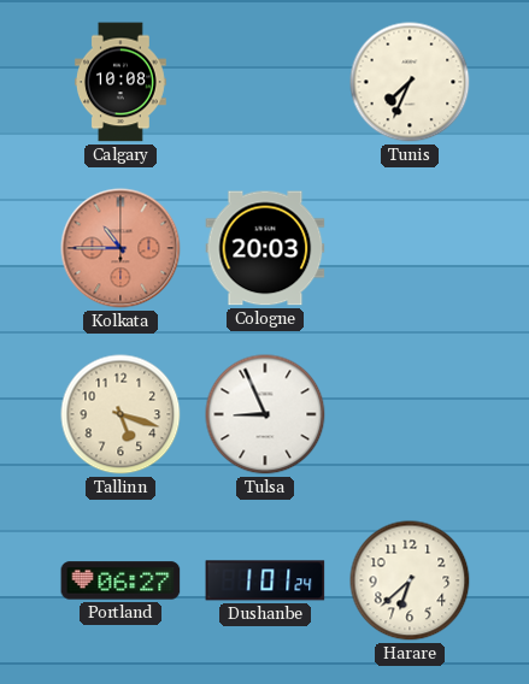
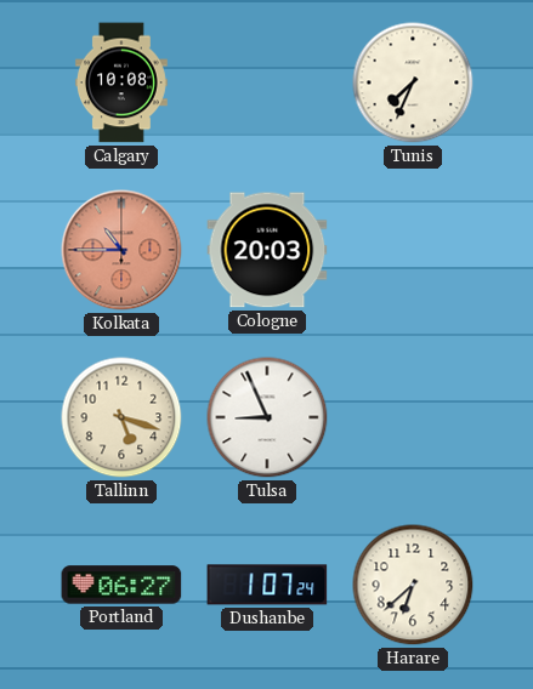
Dushanbe: 1:01 -> 1:07 (267, 585)
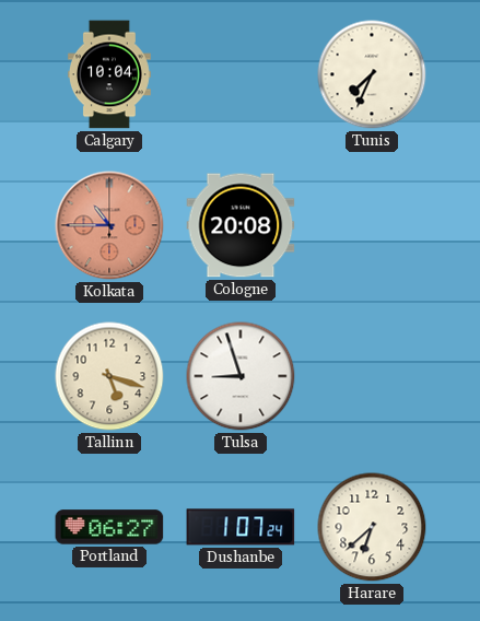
Calgary: 10:08 -> 10:04 (109, 74)
Cologne: 20:03 -> 20:08 (241, 225)
Tulsa: 8:56 -> 8:57 (241, 376)
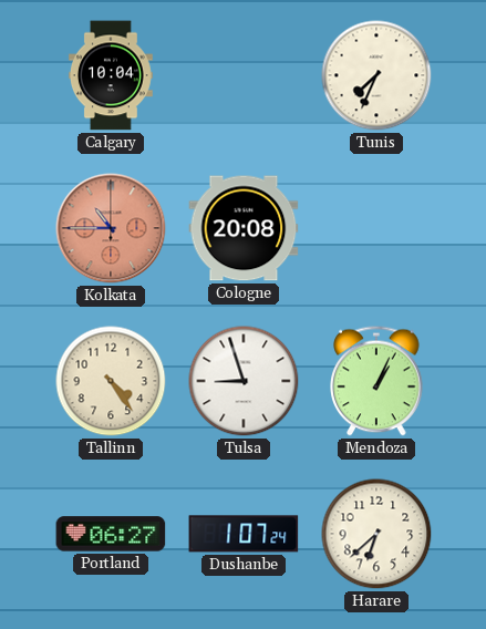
Tallinn: 5:18 -> 4:24 (111, 381)
Mendoza: none -> 1:04 (376, 381)
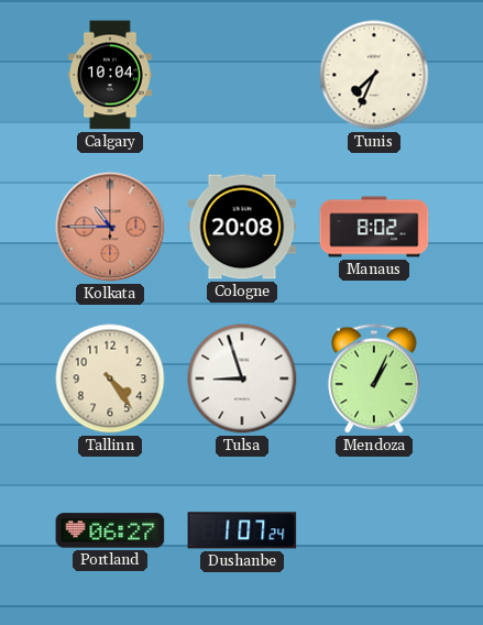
Manaus: none -> 8:02 (374, 227)
Harare: 6:38 -> none (376, 534)
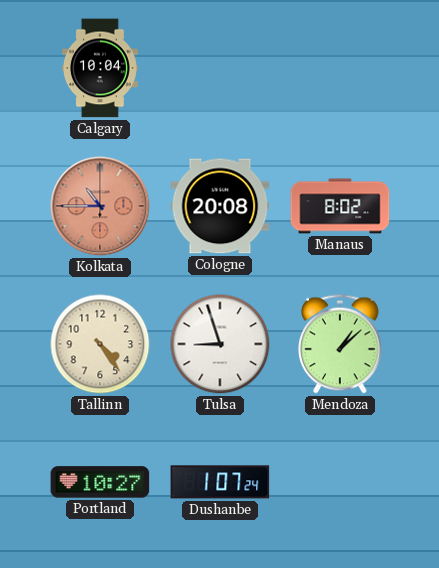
Tunis: 7:34 -> none (374, 75)
Mendoza: 1:04 -> 1:08 (340, 344)
Portland: 06:27 -> 10:27 (100, 482)
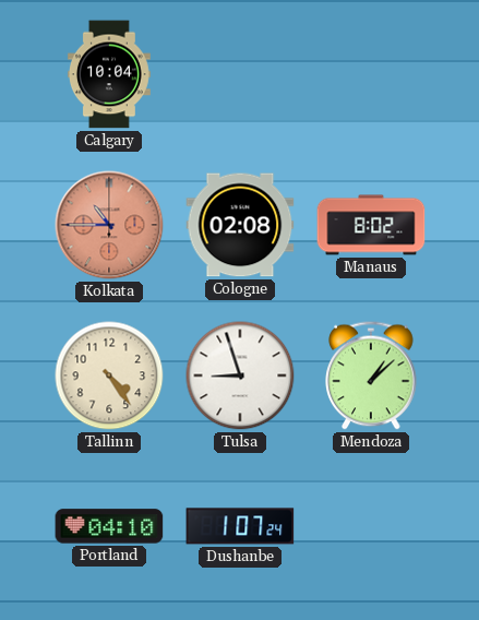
Cologne: 20:08 -> 02:08 (240, 225)
Portland: 10:27 -> 04:10 (109, 526)
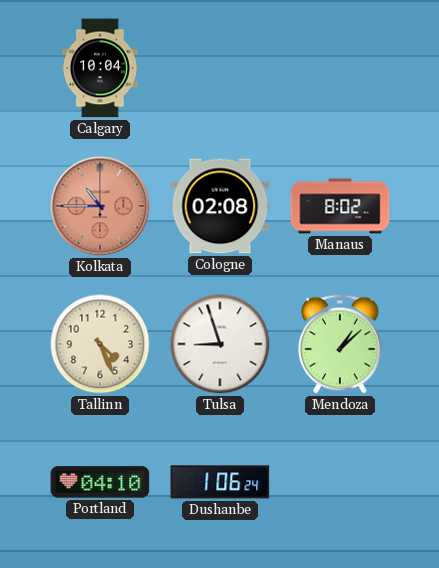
Tallinn: 4:24 -> 4:26 (100, 344)
Dushanbe: 1:07 -> 1:06 (220, 482)
